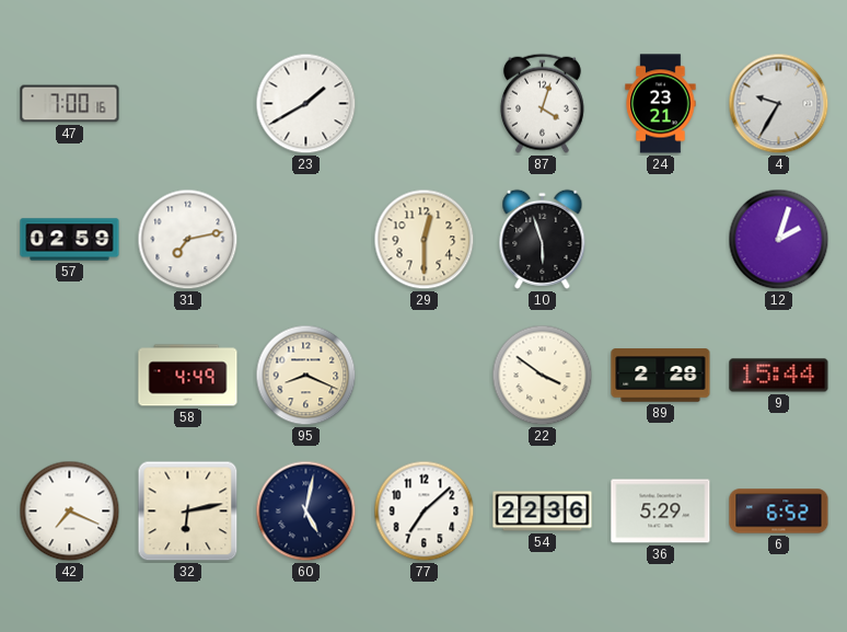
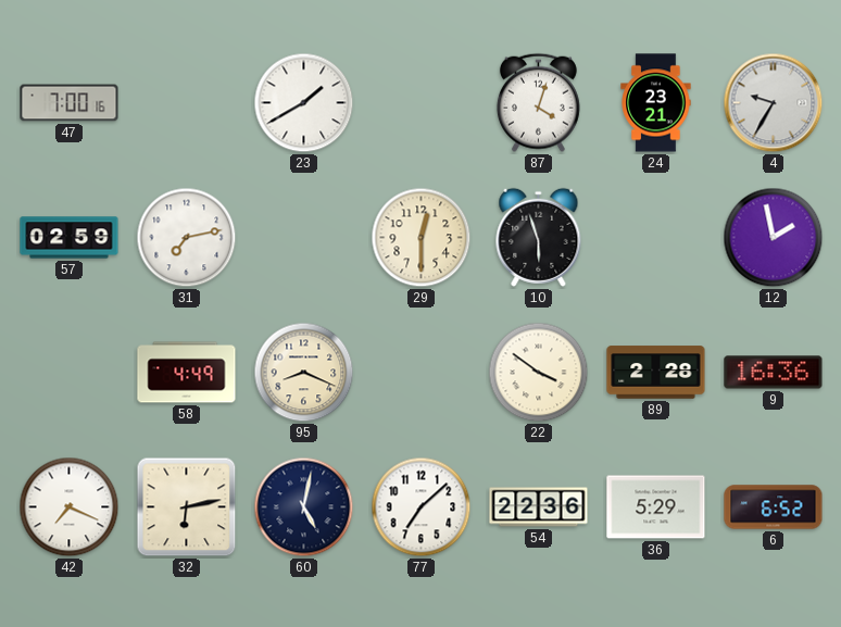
12: 2:03 -> 1:58 (774, 238)
9: 15:44 -> 16:36 (774, 373)
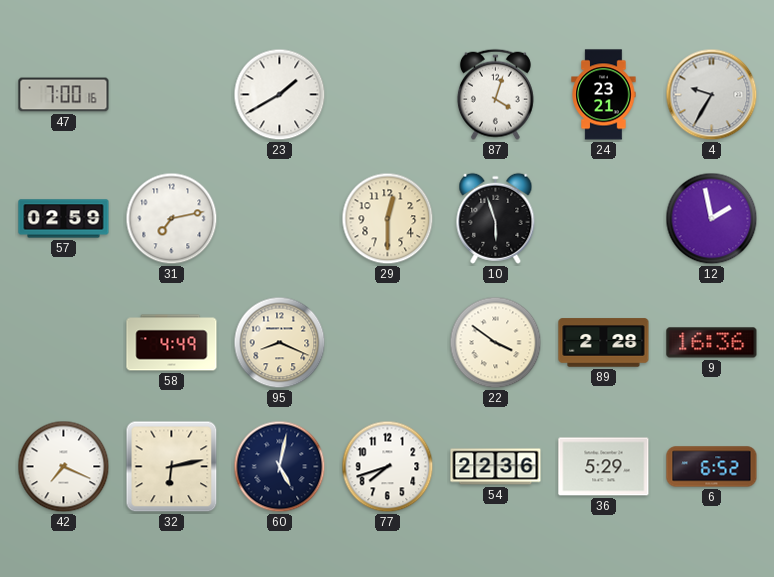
77: 7:08 -> 7:42 (388, 467)
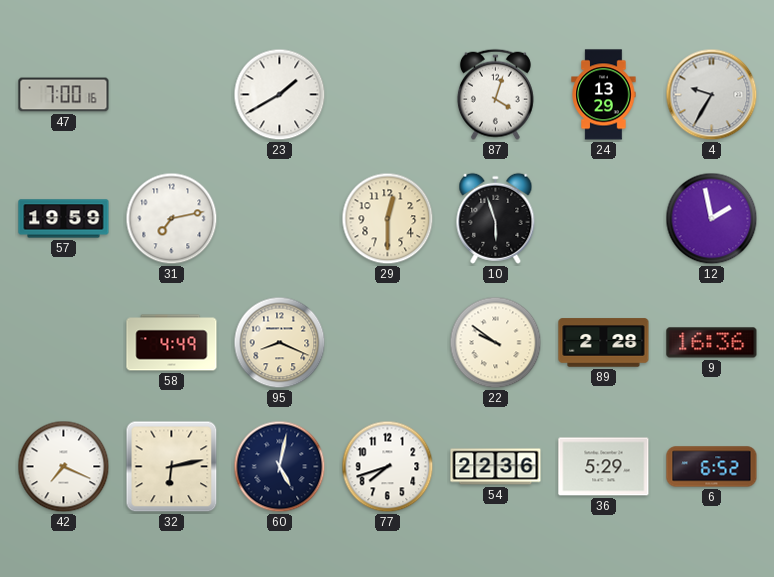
24: 23:21 -> 13:29 (604, 95)
57: 02:59 -> 19:59 (64, 219)
22: 3:51 -> 9:51 (496, 343)
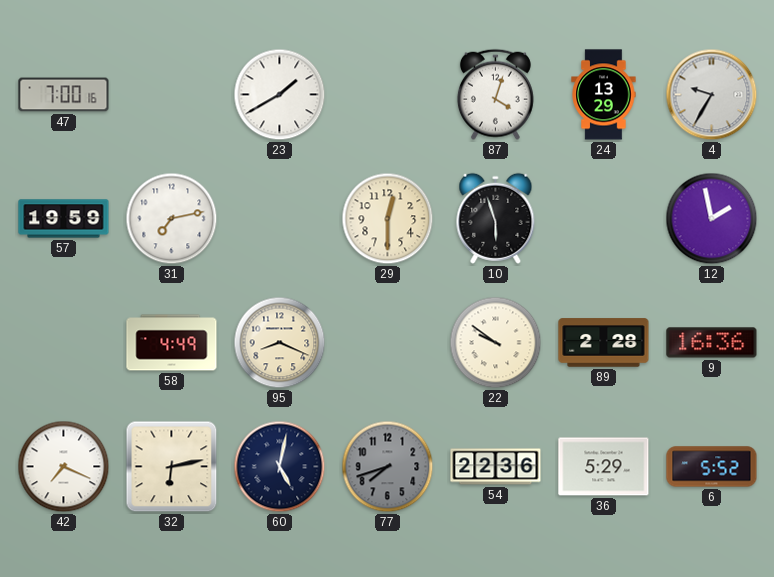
77 dial: white -> grey (388, 467)
6: 6:52 -> 5:52 (712, 467)
